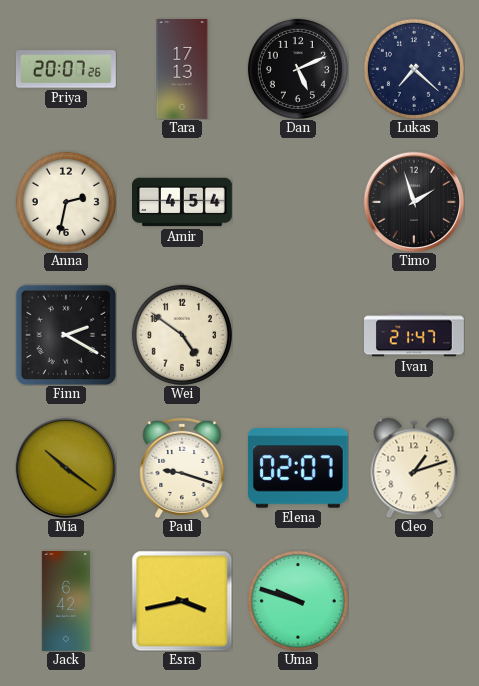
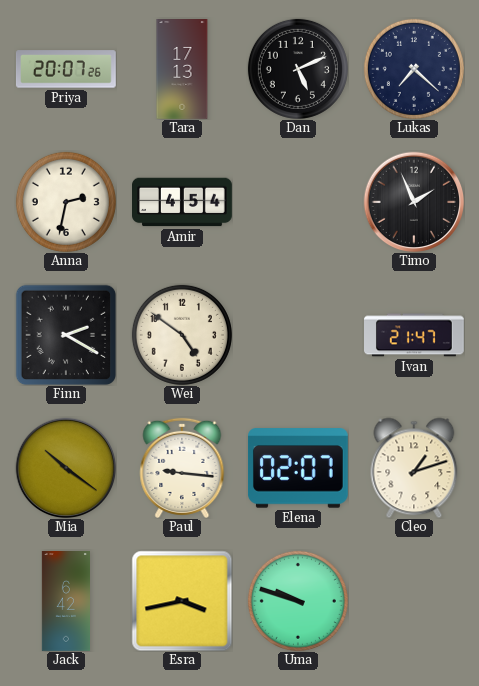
Timo: 1:57 -> 1:56 (414, 202)
Paul: 9:18 -> 9:16 (182, 468)
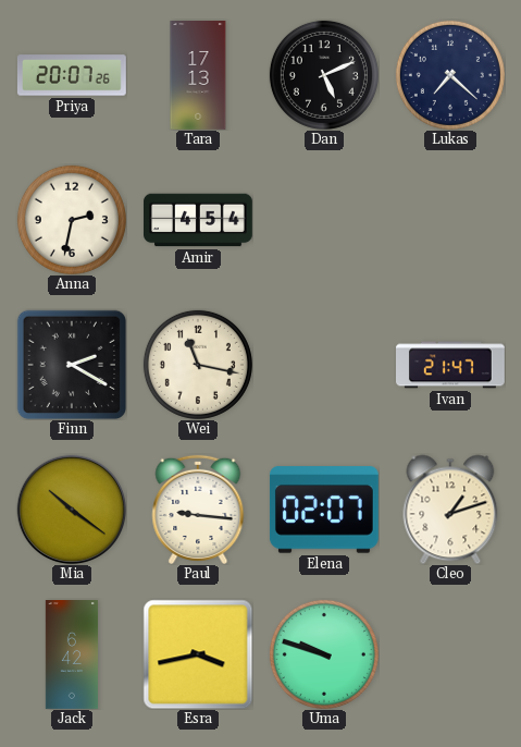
Timo: 1:56 -> none (414, 202)
Wei: 4:51 -> 11:17 (198, 365)
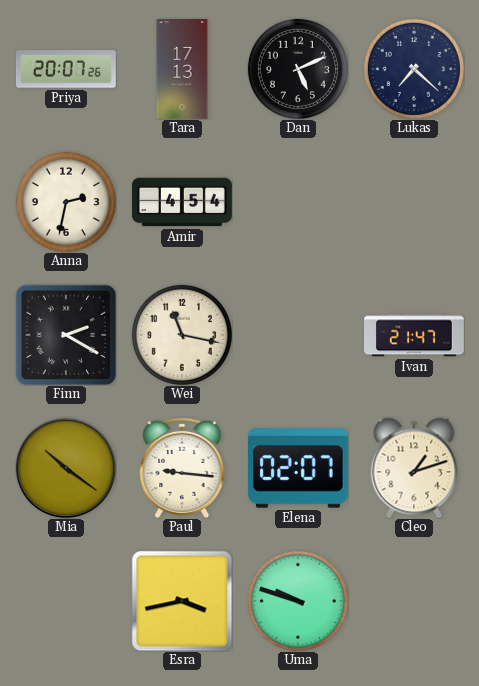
Jack: 6:42 -> none (71, 656)
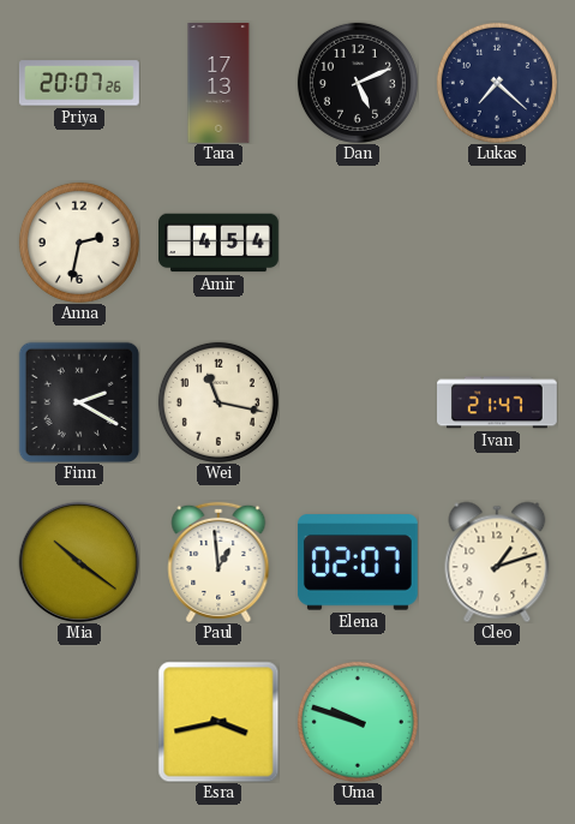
Paul: 9:16 -> 12:59 (218, 562)
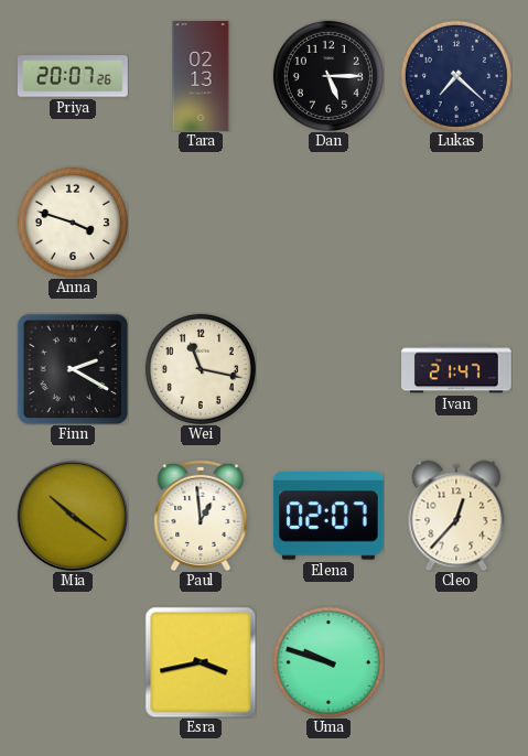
Tara: 17:13 -> 02:13 (201, 77)
Dan: 5:11 -> 5:15 (328, 76)
Anna: 2:32 -> 3:48 (73, 223)
Amir: 4:54 -> none (220, 243)
Cleo: 1:12 -> 12:37 (456, 516)
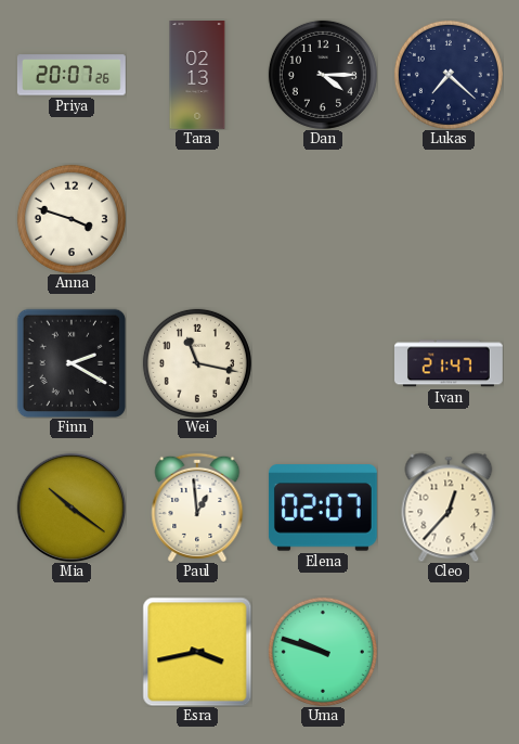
Dan: 5:15 -> 4:15 (323, 75)
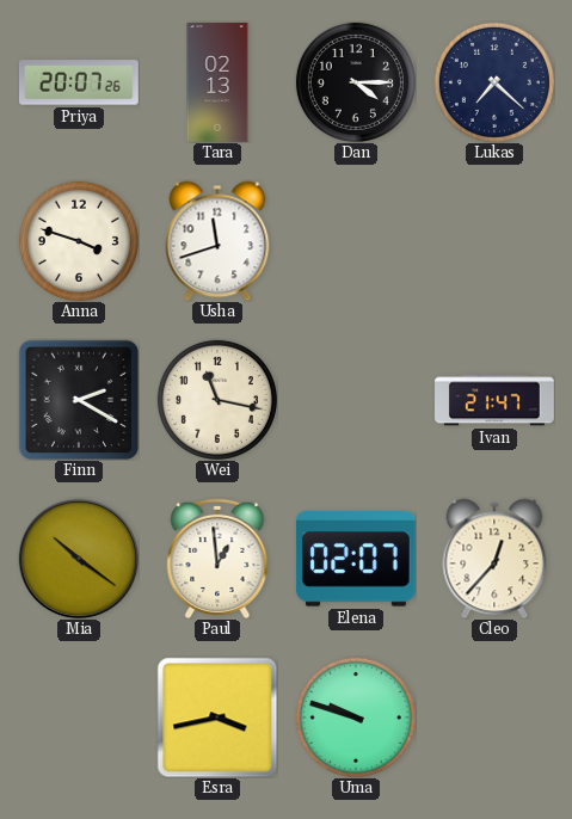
Usha: none -> 11:42 (217, 241)
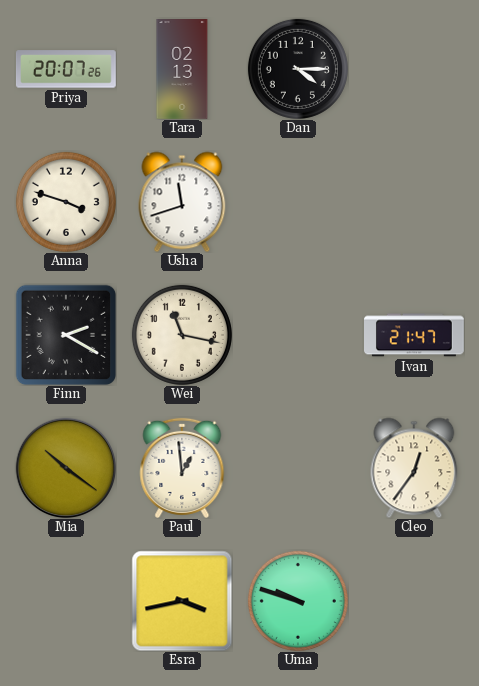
Lukas: 7:22 -> none (494, 82)
Elena: 02:07 -> none (356, 559)
Cleo: 12:37 -> 12:36 (414, 468)
